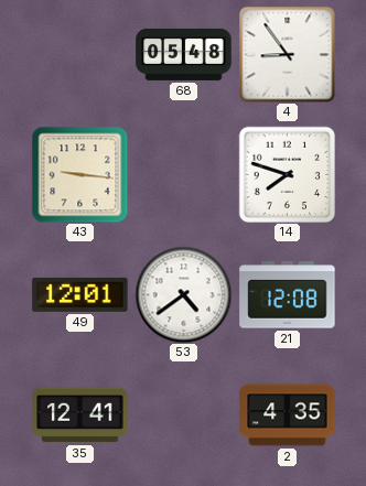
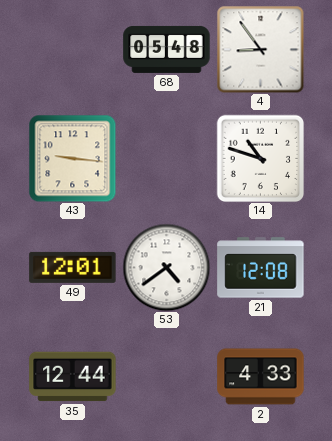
14: 7:48 -> 10:48 (260, 158)
35: 12:41 -> 12:44 (73, 377)
2: 4:35 -> 4:33 (261, 377)
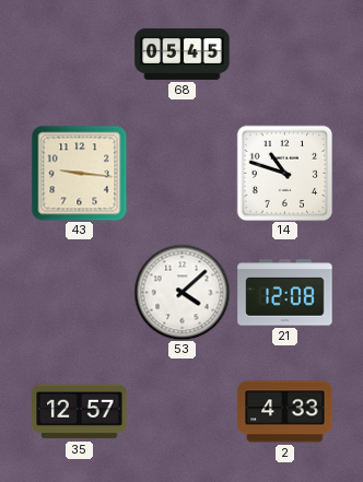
68: 05:48 -> 05:45 (183, 54)
4: 8:54 -> none (260, 49)
49: 12:01 -> none (73, 267)
53: 4:39 -> 4:08 (181, 292)
35: 12:44 -> 12:57 (80, 412)
